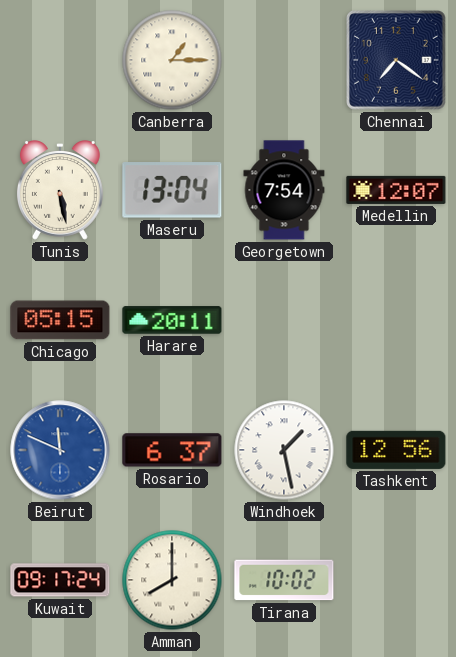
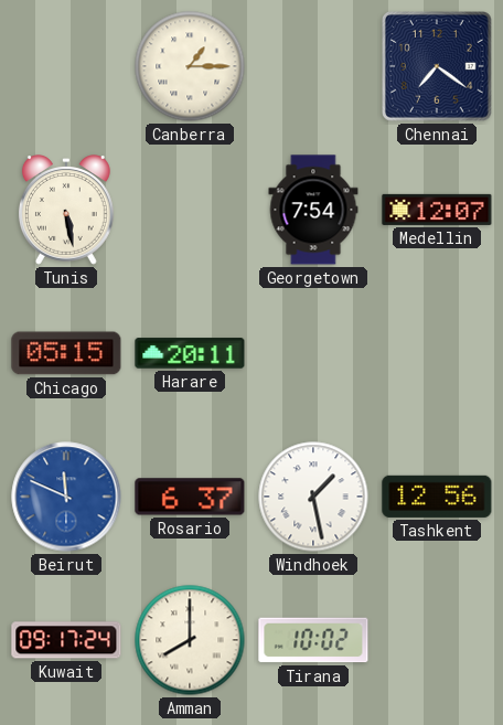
Maseru: 13:04 -> none (172, 190)
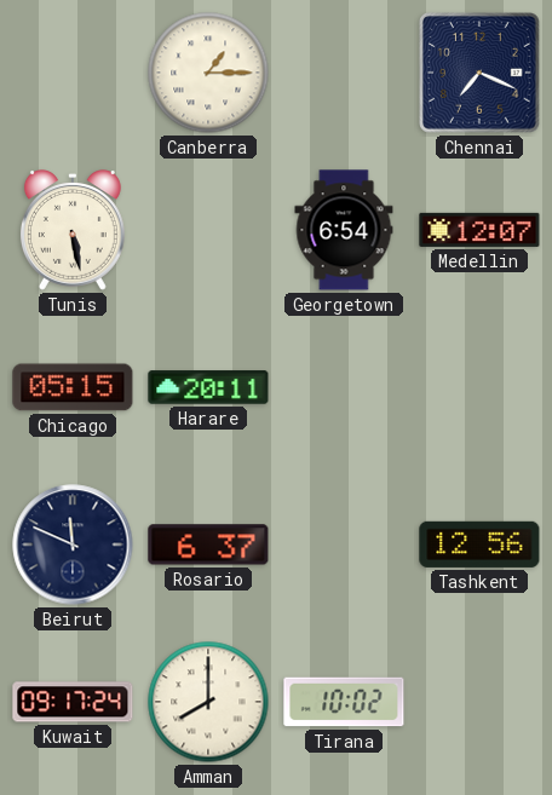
Chennai: 7:21 -> 7:19 (481, 74)
Georgetown: 7:54 -> 6:54 (344, 230)
Beirut dial: blue -> navy (73, 545)
Windhoek: 1:28 -> none (313, 497)
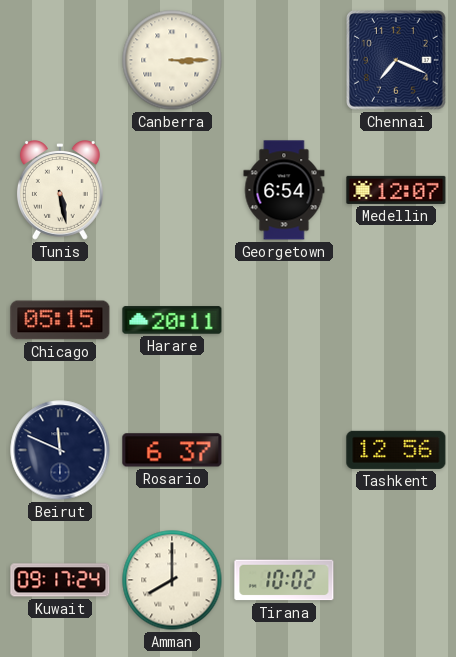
Canberra: 1:15 -> 3:15 (172, 60)
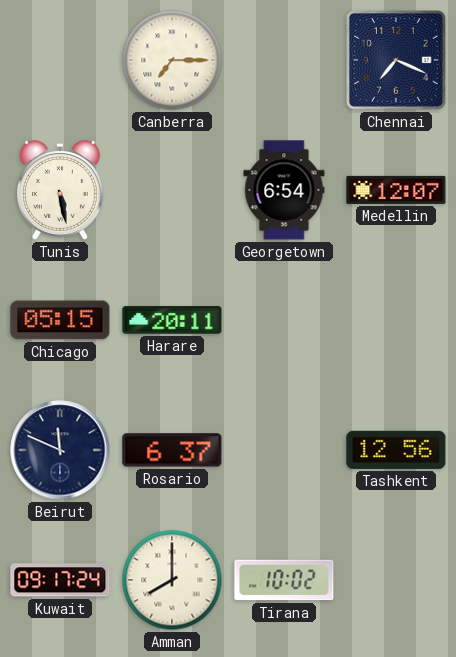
Canberra: 3:15 -> 7:15 (172, 60)
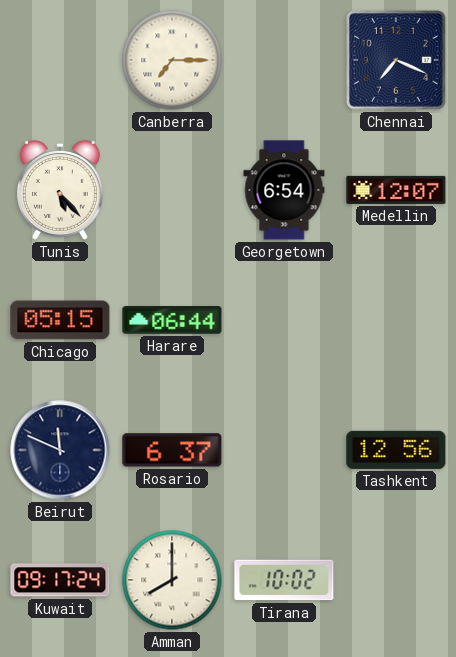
Tunis: 5:28 -> 5:23 (60, 190)
Harare: 20:11 -> 06:44 (172, 320)
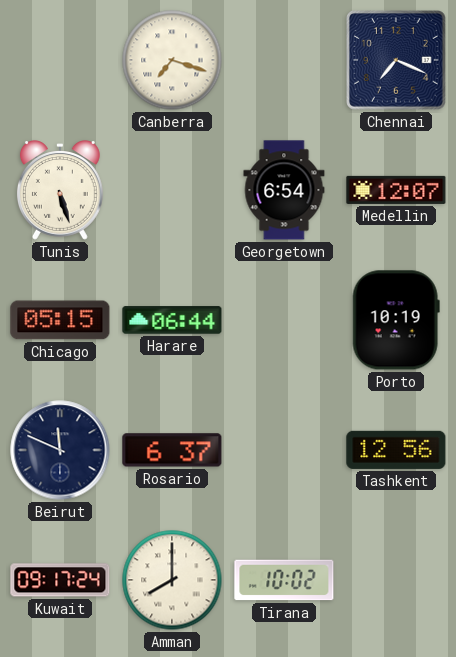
Canberra: 7:15 -> 7:18 (172, 60)
Tunis: 5:23 -> 5:27 (60, 190)
Porto: none -> 10:19 (396, 320)
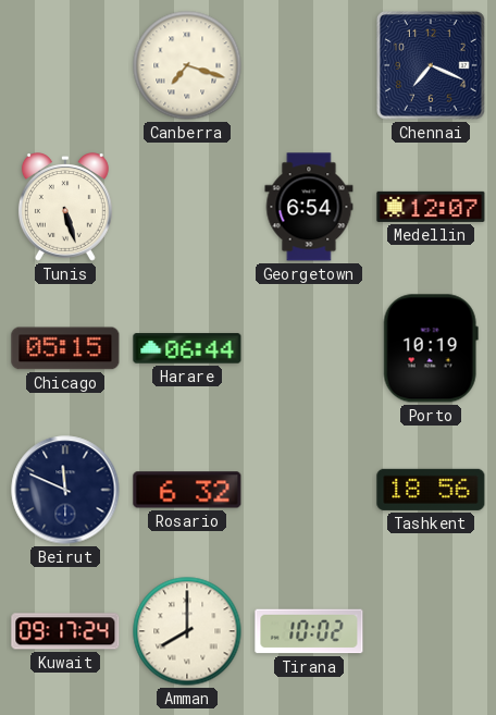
Rosario: 6:37 -> 6:32 (187, 490)
Tashkent: 12:56 -> 18:56 (431, 490)
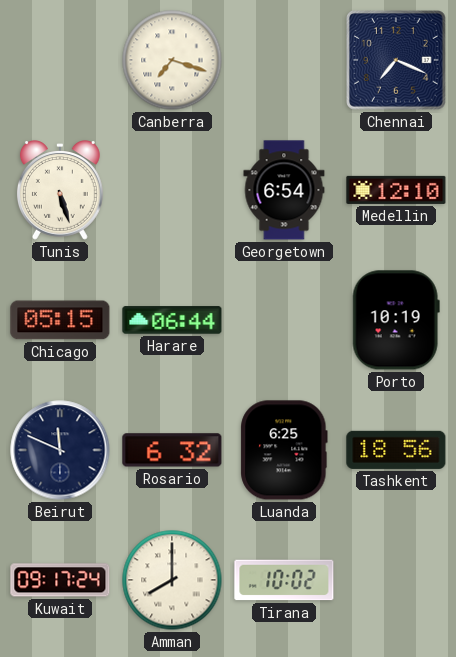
Medellin: 12:07 -> 12:10 (396, 190)
Luanda: none -> 6:25 (284, 450)
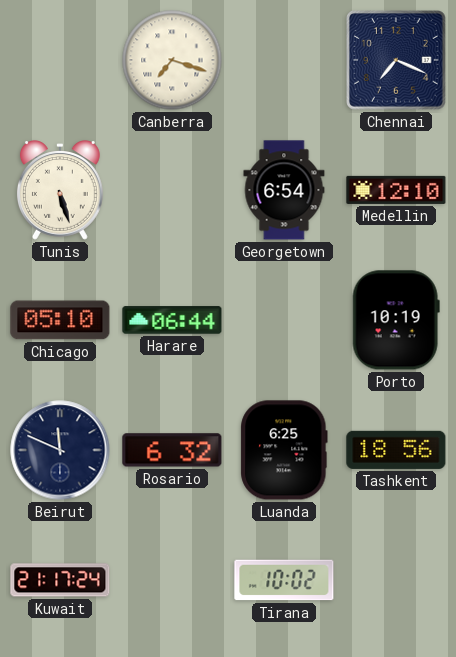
Chicago: 05:15 -> 05:10 (60, 320)
Kuwait: 09:17 -> 21:17 (60, 580)
Amman: 8:00 -> none (172, 580)
